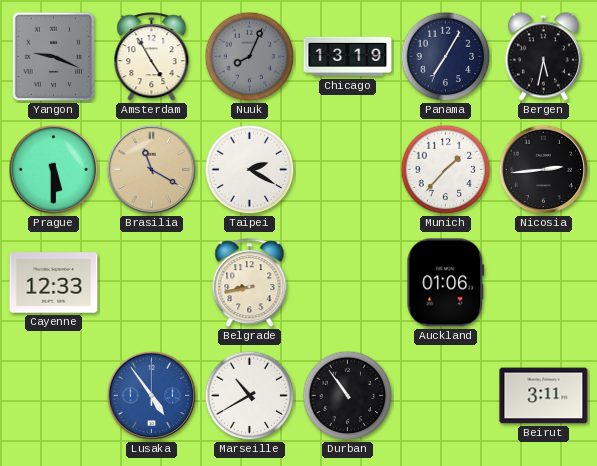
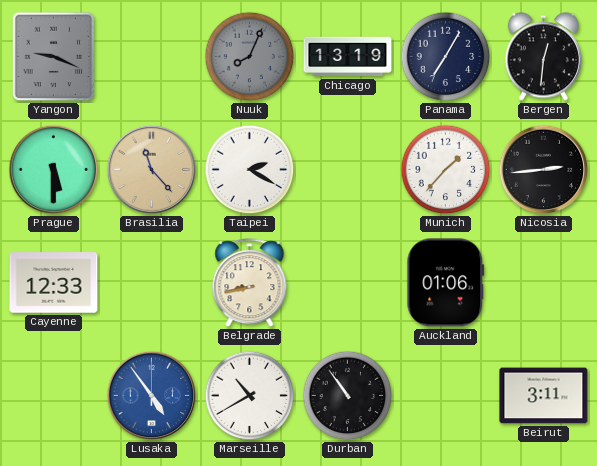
Amsterdam: 4:55 -> none (152, 57)
Bergen: 5:32 -> 12:31 (543, 57)
Brasilia: 11:20 -> 11:23 (152, 170)
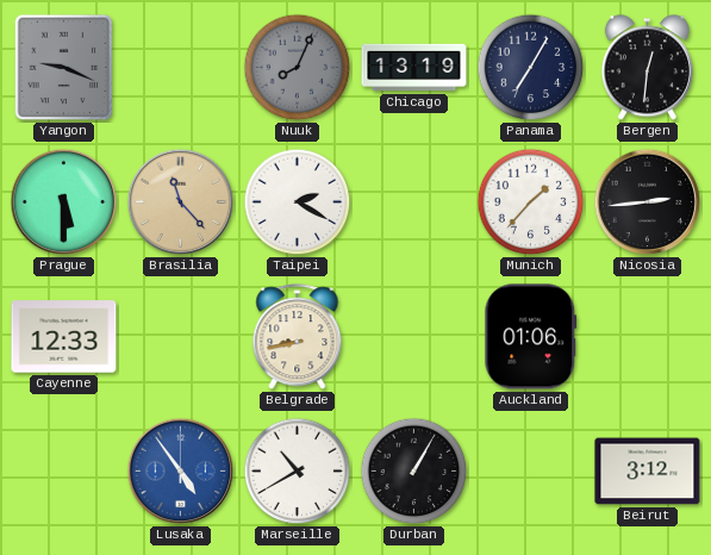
Durban: 10:54 -> 1:05 (414, 472)
Beirut: 3:11 -> 3:12 (648, 472)
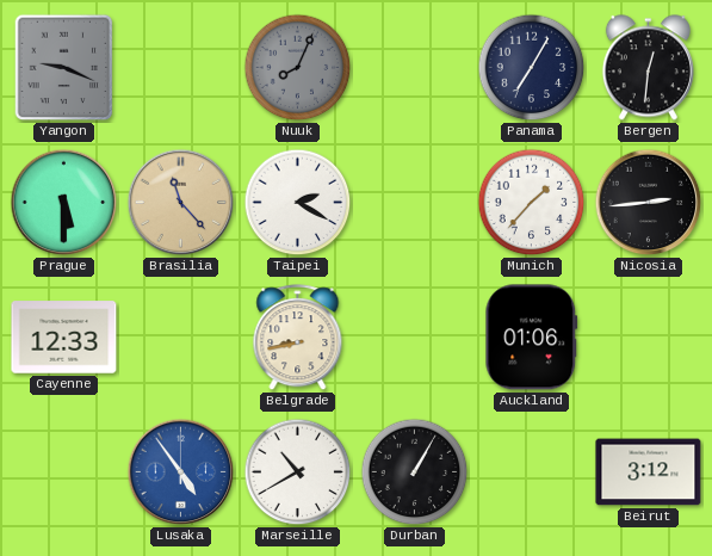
Chicago: 13:19 -> none (414, 68)
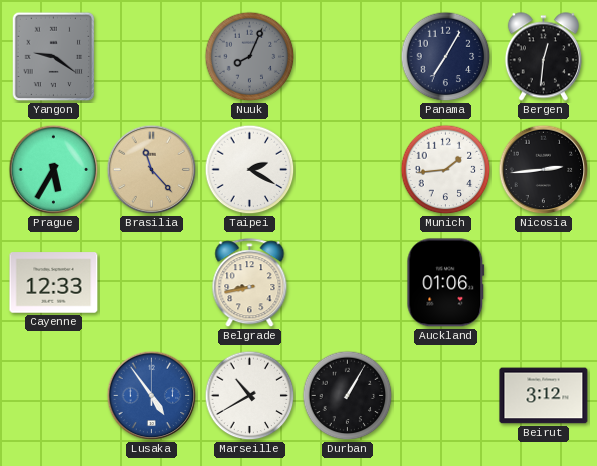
Yangon: 9:19 -> 9:21 (54, 57)
Prague: 5:30 -> 5:35 (54, 170)
Munich: 1:37 -> 1:44 (446, 170)
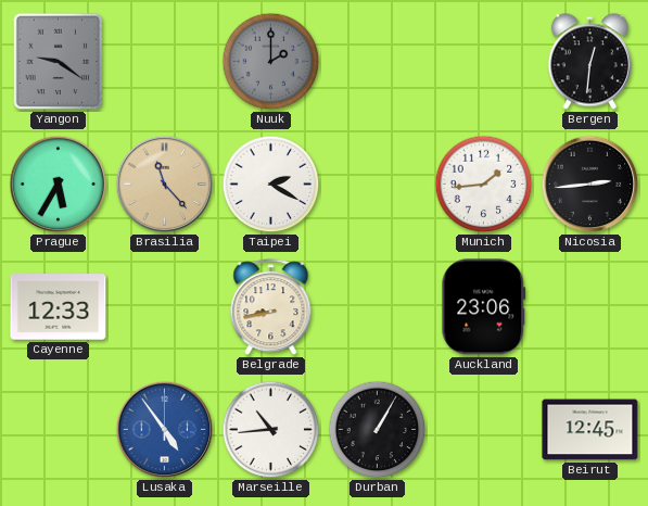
Nuuk: 8:04 -> 2:00 (271, 62)
Panama: 7:05 -> none (446, 57)
Auckland: 01:06 -> 23:06 (484, 307)
Marseille: 10:40 -> 10:44 (271, 430)
Beirut: 3:12 -> 12:45 (590, 430)
